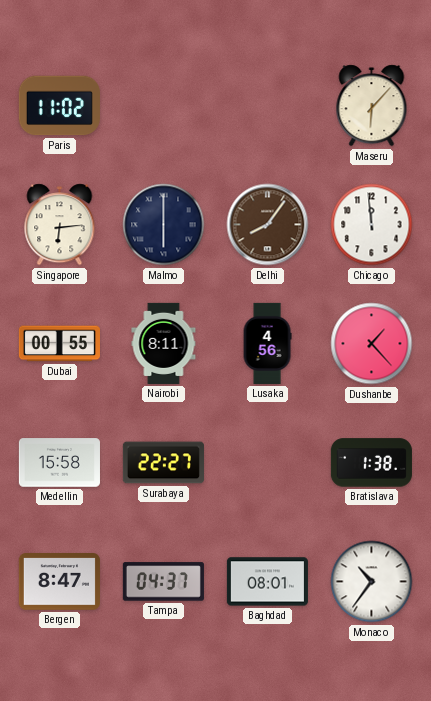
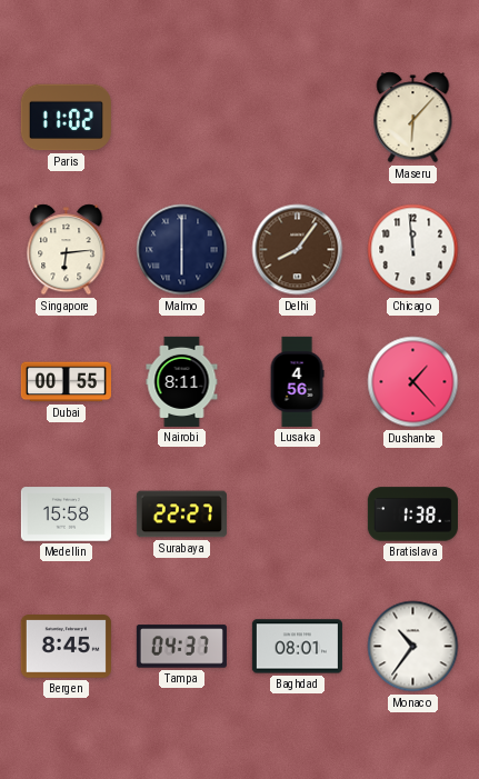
Bergen: 8:47 -> 8:45 (66, 647)
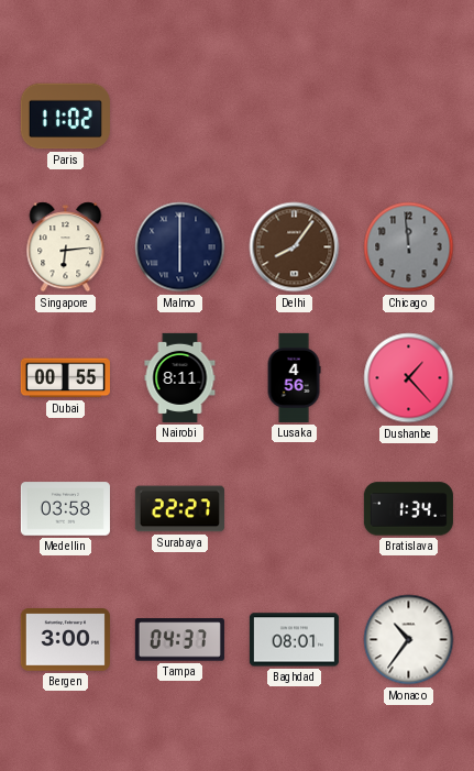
Maseru: 6:07 -> none (413, 118)
Chicago dial: white -> grey (409, 247)
Medellin: 15:58 -> 03:58 (65, 509)
Bratislava: 1:38 -> 1:34 (408, 509)
Bergen: 8:45 -> 3:00 (65, 640)
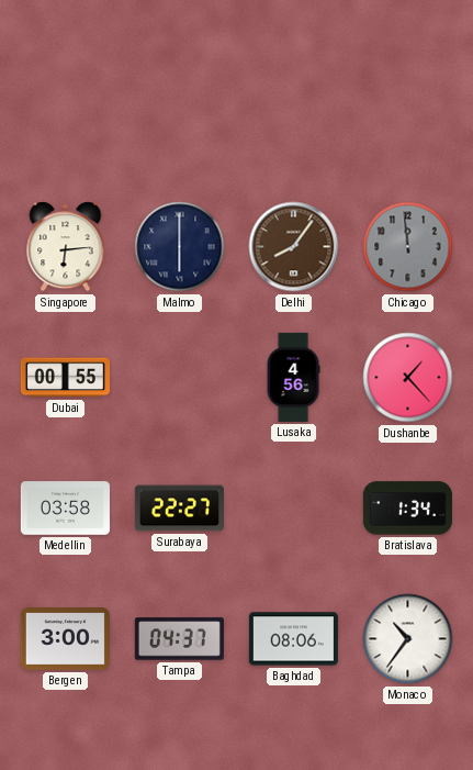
Paris: 11:02 -> none (65, 117)
Nairobi: 8:11 -> none (180, 377)
Baghdad: 08:01 -> 08:06 (293, 639)
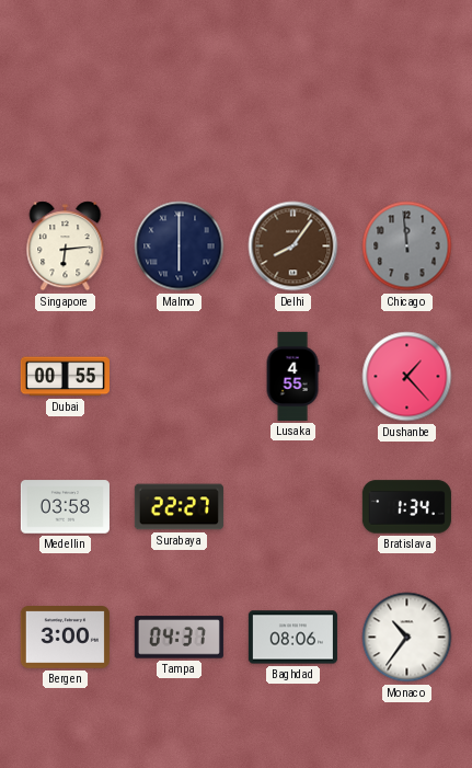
Lusaka: 4:56 -> 4:55 (292, 376)
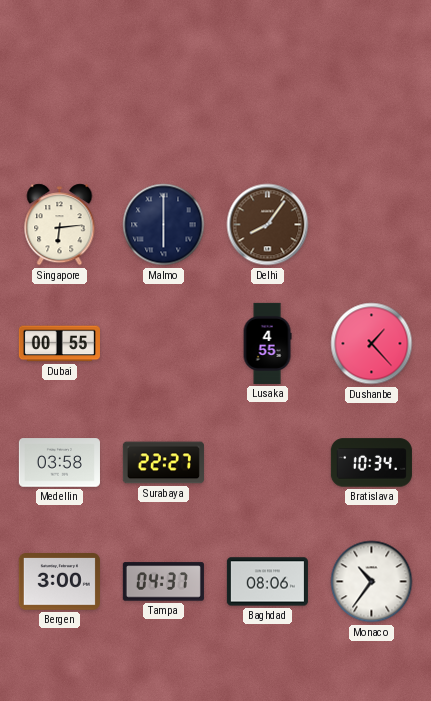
Chicago: 11:59 -> none (407, 247)
Bratislava: 1:34 -> 10:34 (371, 463)
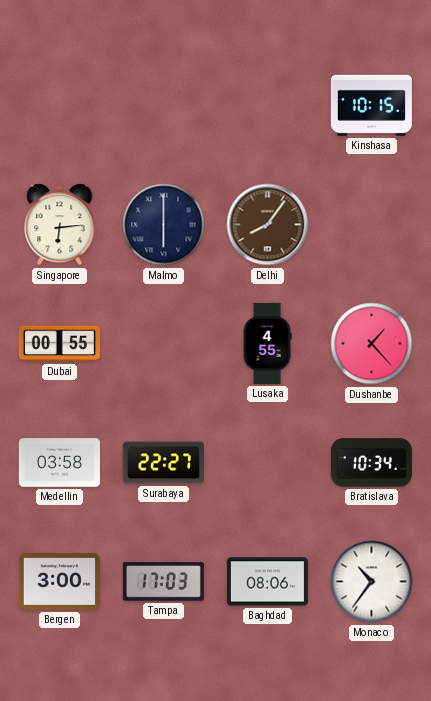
Kinshasa: none -> 10:15 (371, 105)
Tampa: 04:37 -> 17:03 (163, 582)
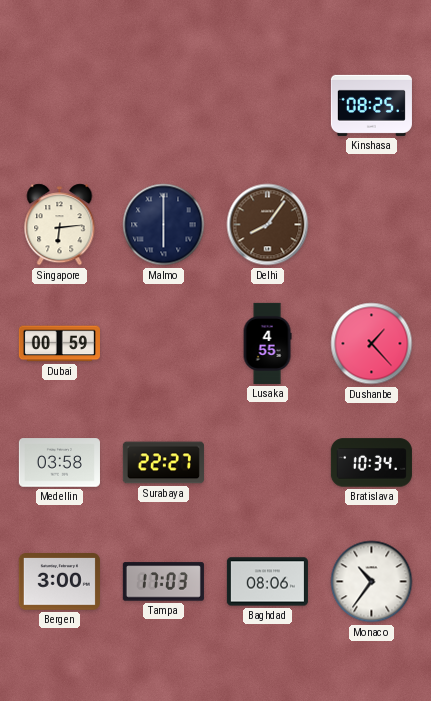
Kinshasa: 10:15 -> 08:25 (371, 105)
Dubai: 00:55 -> 00:59 (59, 344)
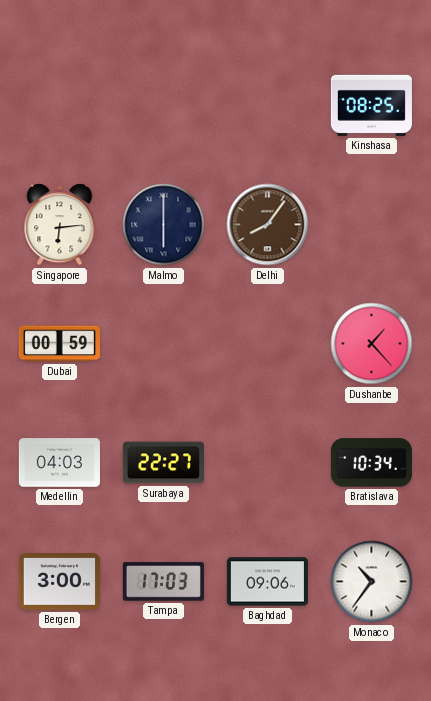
Lusaka: 4:55 -> none (267, 343)
Medellin: 03:58 -> 04:03 (59, 463)
Baghdad: 08:06 -> 09:06 (267, 582)
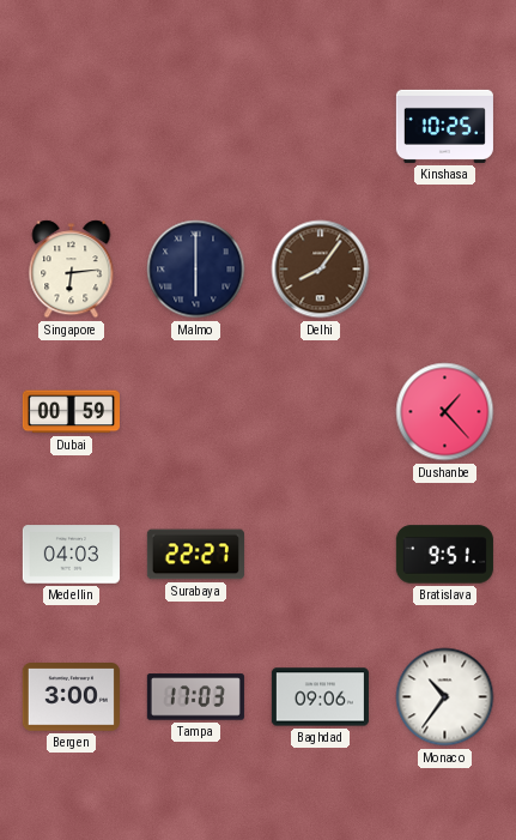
Kinshasa: 08:25 -> 10:25 (444, 126)
Bratislava: 10:34 -> 9:51 (444, 555)
